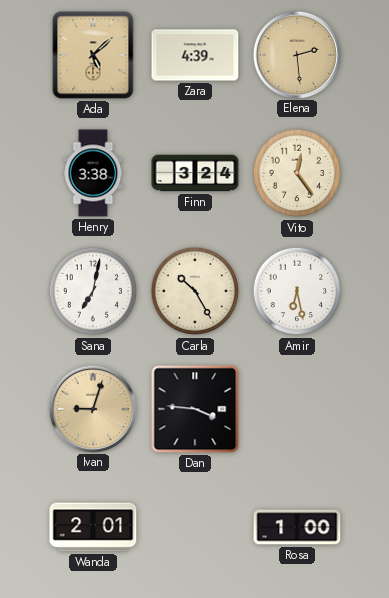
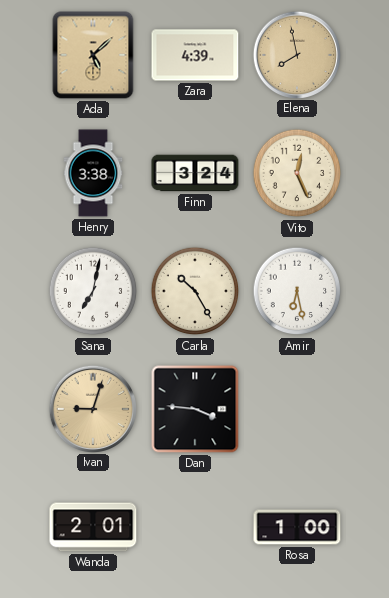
Elena: 2:29 -> 7:58 (296, 54)
Vito: 12:24 -> 12:26 (297, 173)
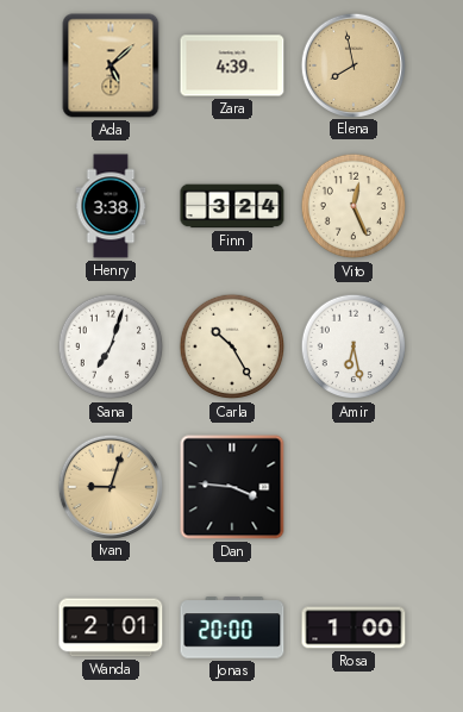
Sana: 7:02 -> 7:03 (111, 346)
Jonas: none -> 20:00 (232, 627)
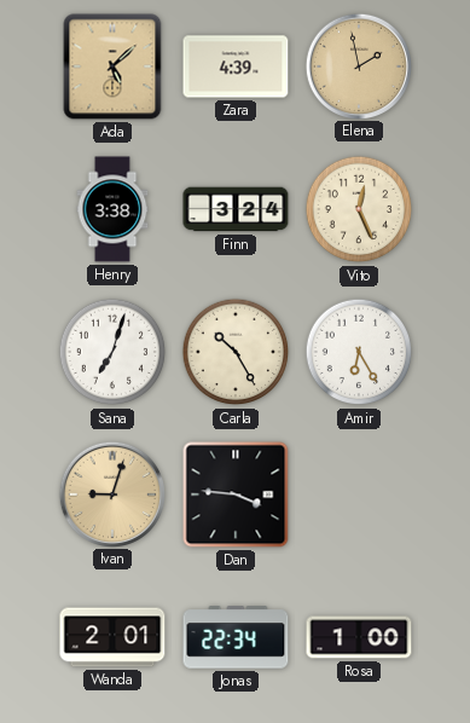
Elena: 7:58 -> 1:58 (358, 65)
Amir: 6:28 -> 6:25 (359, 352)
Jonas: 20:00 -> 22:34 (236, 637)
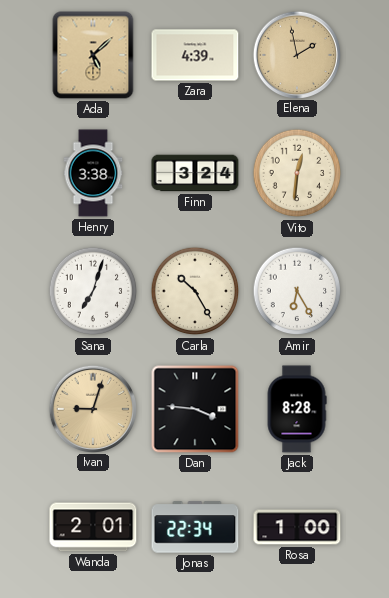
Vito: 12:26 -> 12:31 (297, 173)
Jack: none -> 8:28 (297, 409)
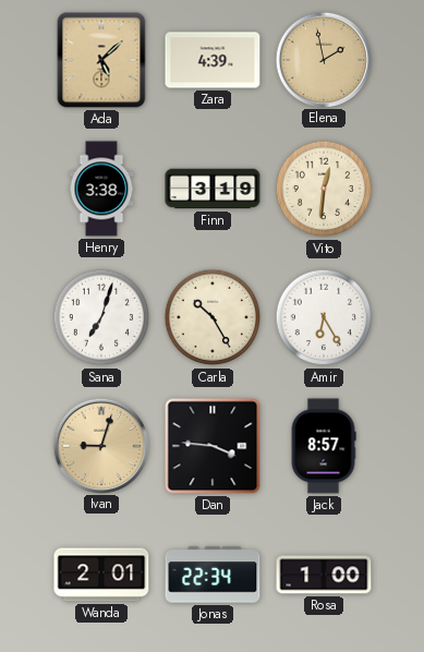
Finn: 3:24 -> 3:19 (213, 189)
Jack: 8:28 -> 8:57 (324, 446)
